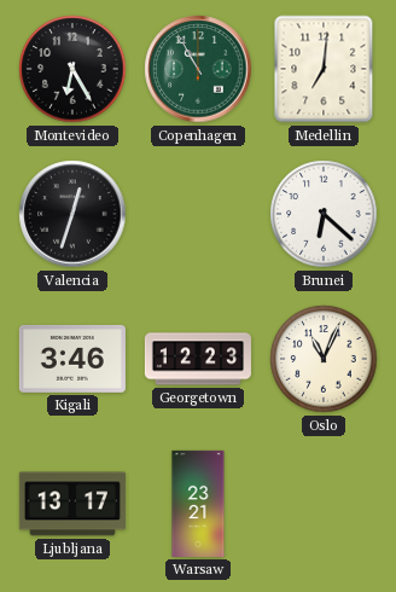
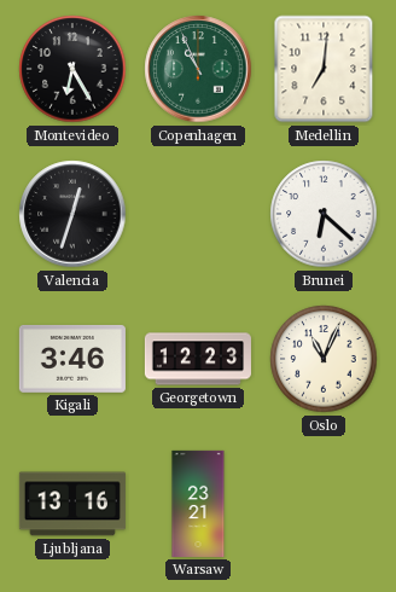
Copenhagen: 10:55 -> 10:56 (198, 69)
Ljubljana: 13:17 -> 13:16 (72, 504)
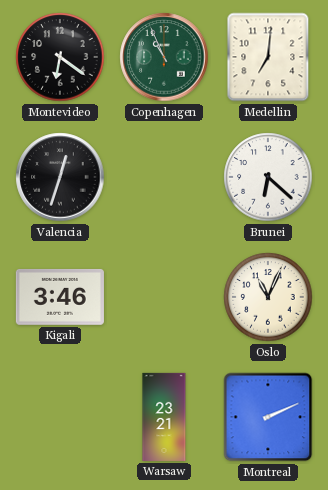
Montevideo: 6:25 -> 6:21 (60, 57)
Georgetown: 12:23 -> none (198, 359)
Ljubljana: 13:16 -> none (72, 504)
Montreal: none -> 2:11 (268, 417)
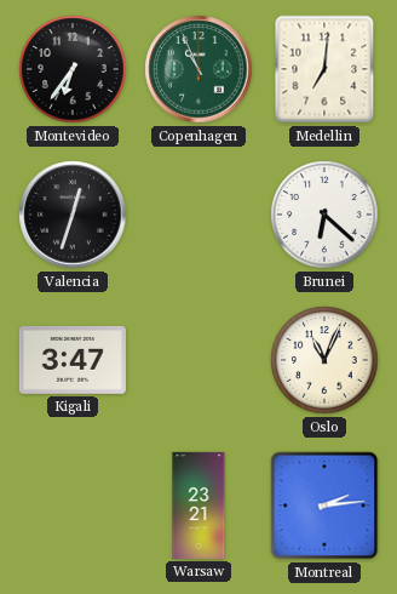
Montevideo: 6:21 -> 6:36 (73, 69)
Kigali: 3:46 -> 3:47 (73, 360)
Montreal: 2:11 -> 2:14 (324, 506)
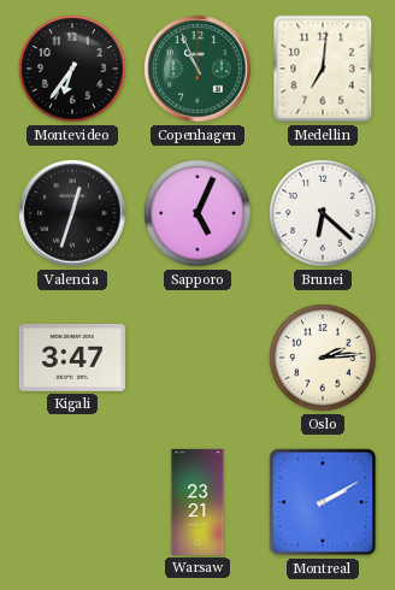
Sapporo: none -> 5:04 (197, 213)
Oslo: 11:04 -> 2:14 (323, 358)
Montreal: 2:14 -> 2:10 (323, 502)
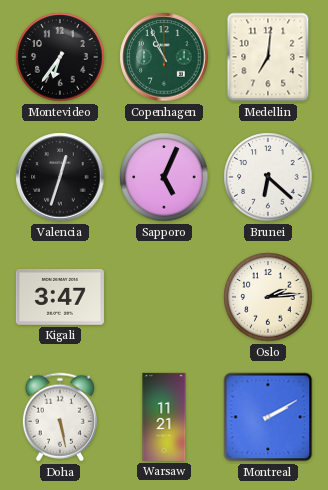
Doha: none -> 5:28 (60, 417)
Warsaw: 23:21 -> 11:21 (164, 417)
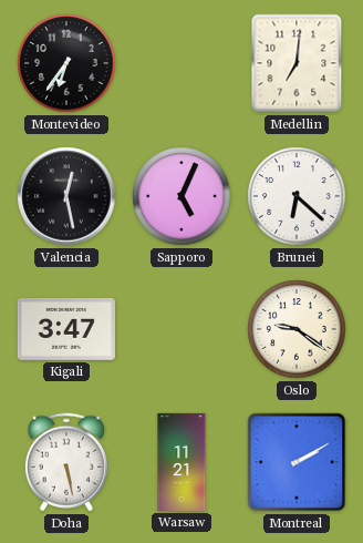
Copenhagen: 10:56 -> none (164, 57)
Valencia: 12:33 -> 12:28 (66, 196)
Oslo: 2:14 -> 9:21 (297, 329)
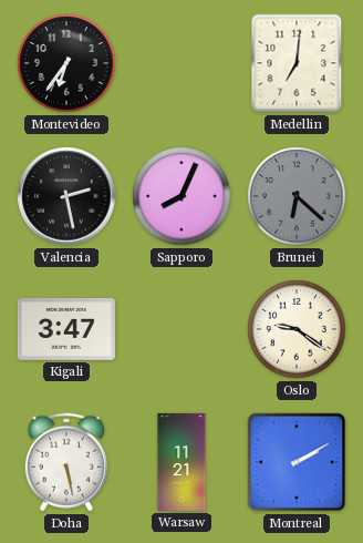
Valencia: 12:28 -> 2:28 (66, 196)
Sapporo: 5:04 -> 8:04 (181, 196)
Brunei dial: white -> grey (297, 196)
